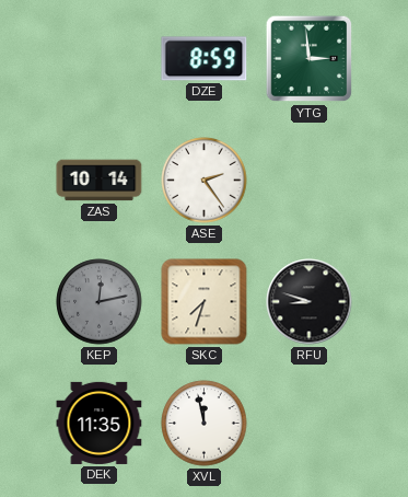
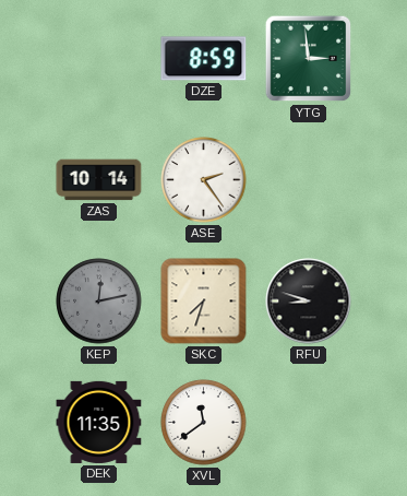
XVL: 11:58 -> 11:39 (204, 423)
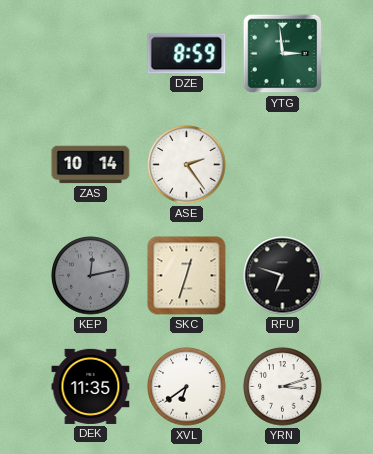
SKC: 7:33 -> 12:33 (187, 276)
RFU: 8:48 -> 6:48 (283, 276)
XVL: 11:39 -> 6:39 (187, 387)
YRN: none -> 3:12 (283, 387)
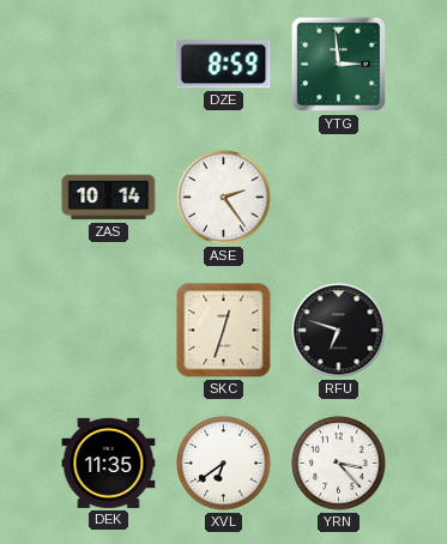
KEP: 12:13 -> none (91, 276)
YRN: 3:12 -> 3:23 (339, 464)
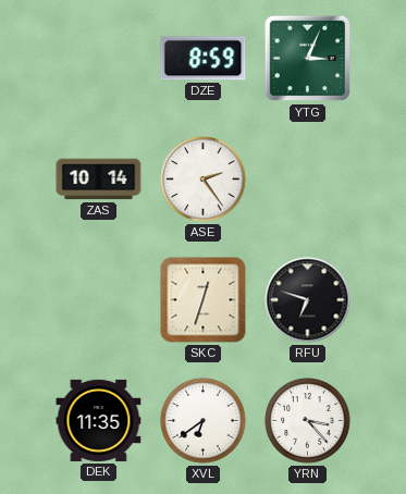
YTG: 2:59 -> 3:04 (308, 59)
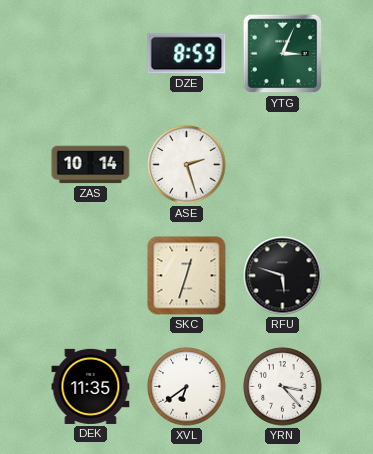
ASE: 2:24 -> 2:27 (187, 165)
RFU: 6:48 -> 5:48 (283, 276)
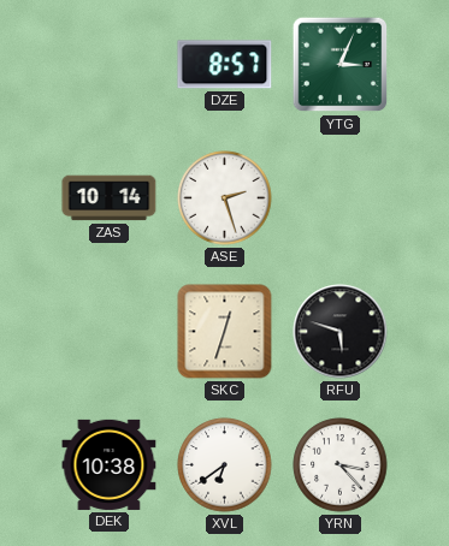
DZE: 8:59 -> 8:57 (225, 65)
DEK: 11:35 -> 10:38 (110, 464)
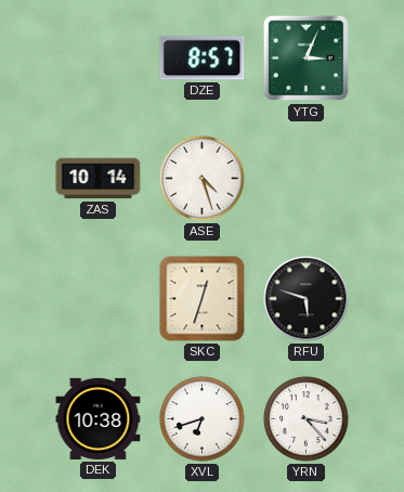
ASE: 2:27 -> 4:27 (203, 179)
XVL: 6:39 -> 6:42 (203, 419)
